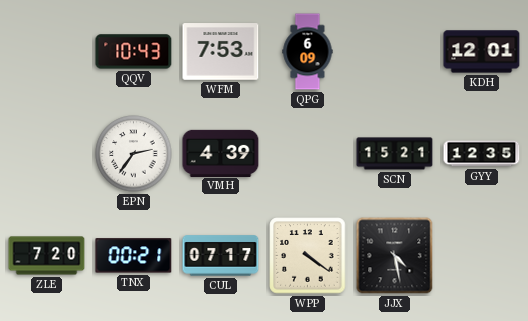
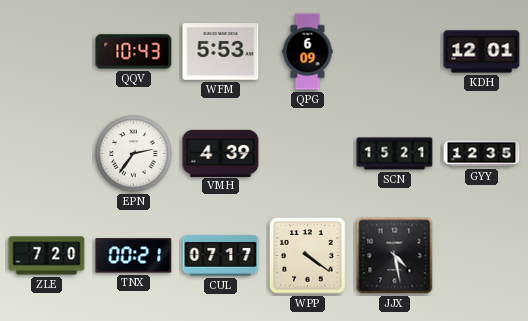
WFM: 7:53 -> 5:53 (221, 52)
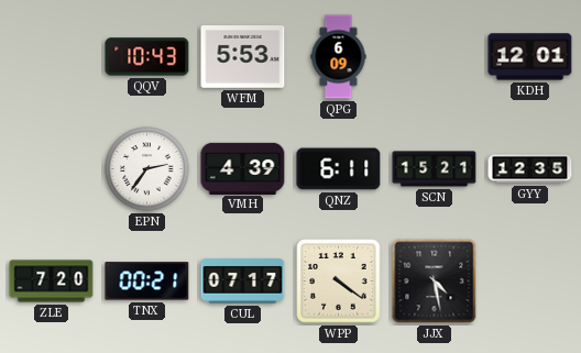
QNZ: none -> 6:11 (339, 169)
